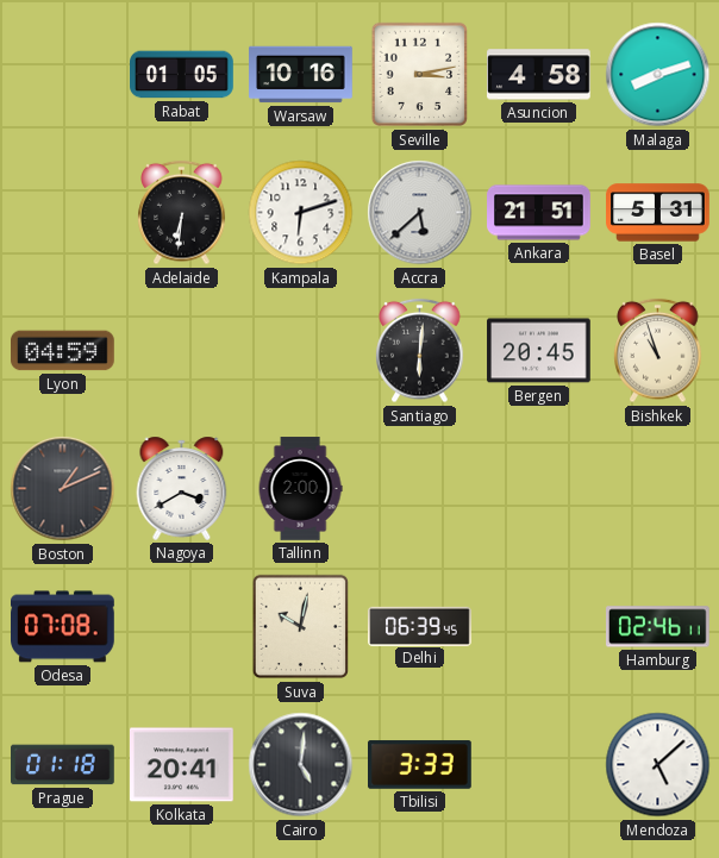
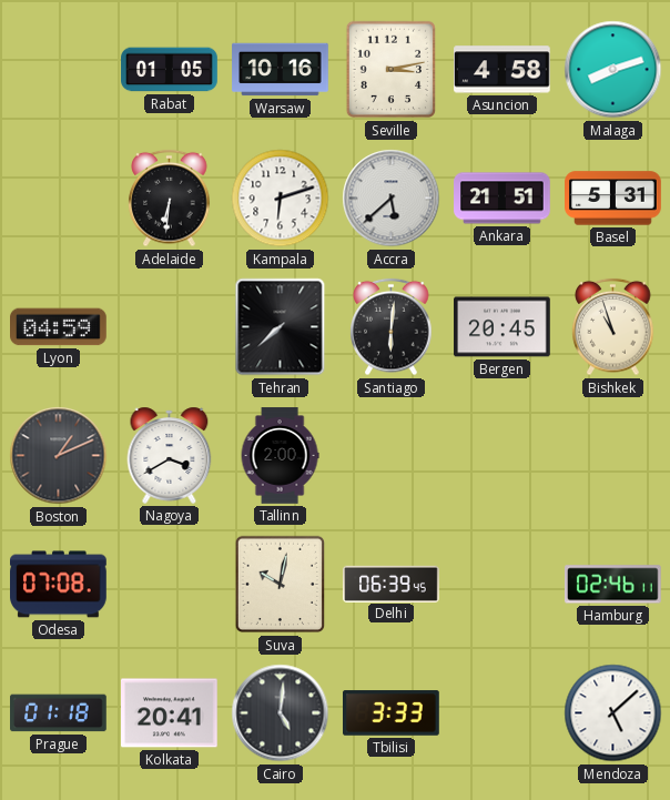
Tehran: none -> 7:38 (281, 327)
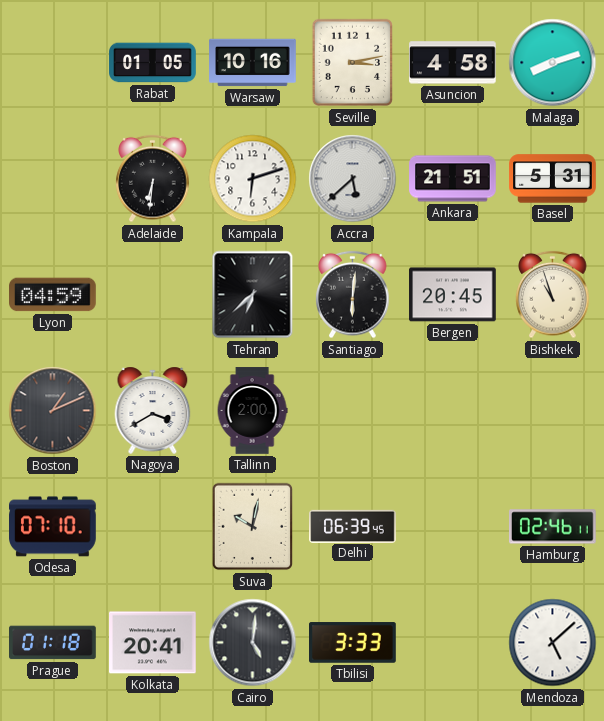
Tehran: 7:38 -> 6:38 (253, 295)
Odesa: 07:08 -> 07:10 (53, 527)
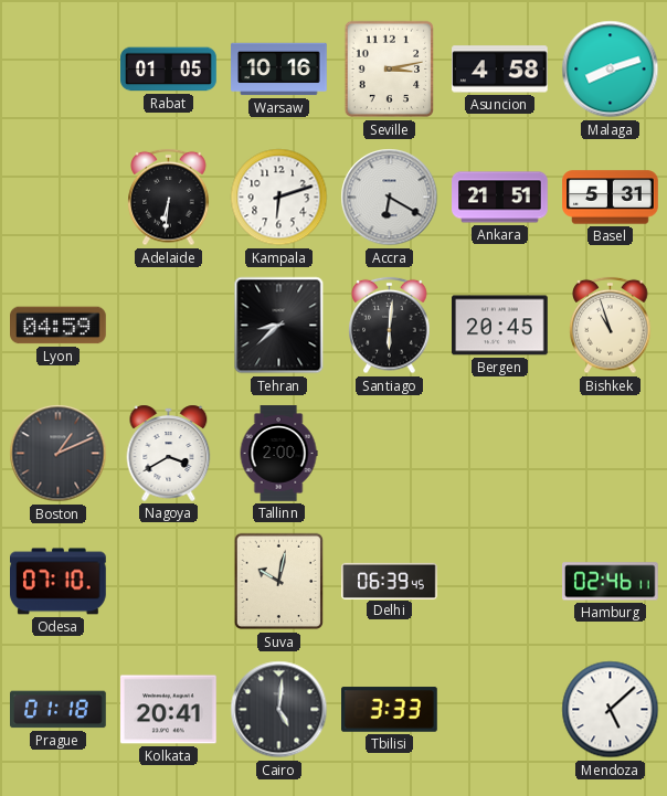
Accra: 5:38 -> 6:20 (390, 198)
Tehran: 6:38 -> 8:38 (279, 326)
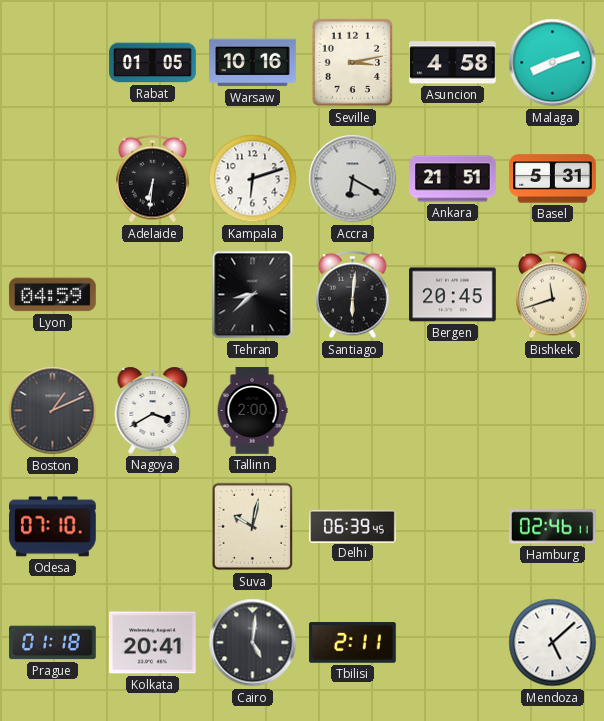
Bishkek: 10:57 -> 11:42 (553, 295)
Tbilisi: 3:33 -> 2:11 (353, 643)
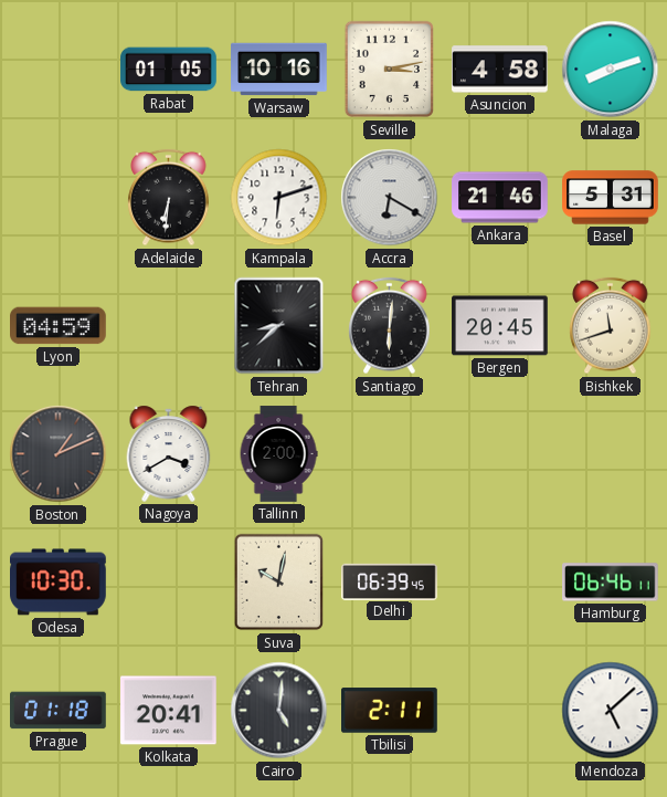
Ankara: 21:51 -> 21:46 (500, 198)
Odesa: 07:10 -> 10:30 (59, 583)
Hamburg: 02:46 -> 06:46 (611, 583)
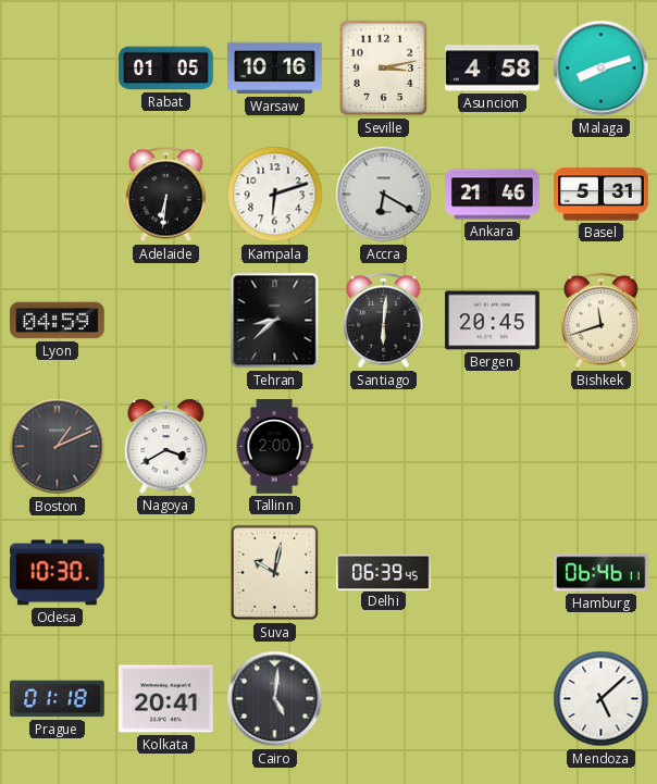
Tbilisi: 2:11 -> none (390, 711)
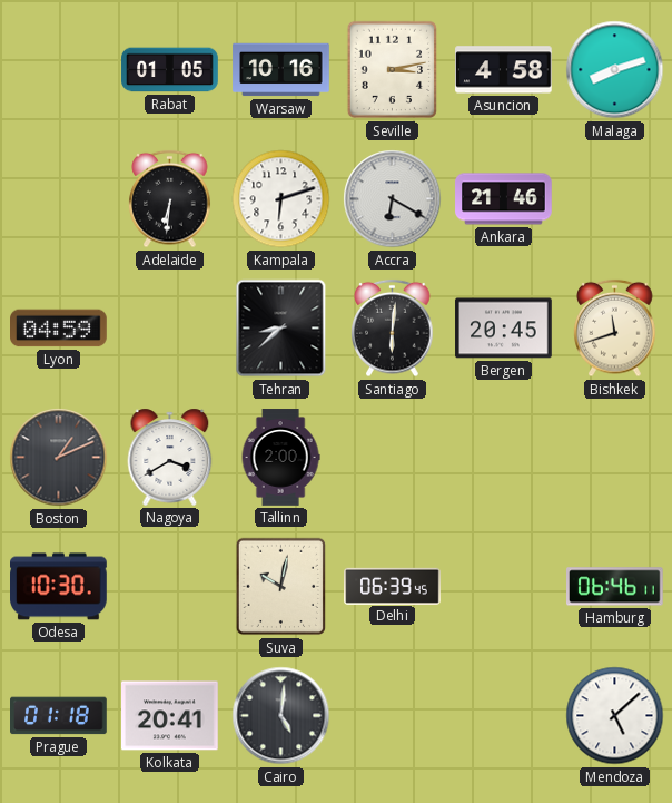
Basel: 5:31 -> none (602, 195)
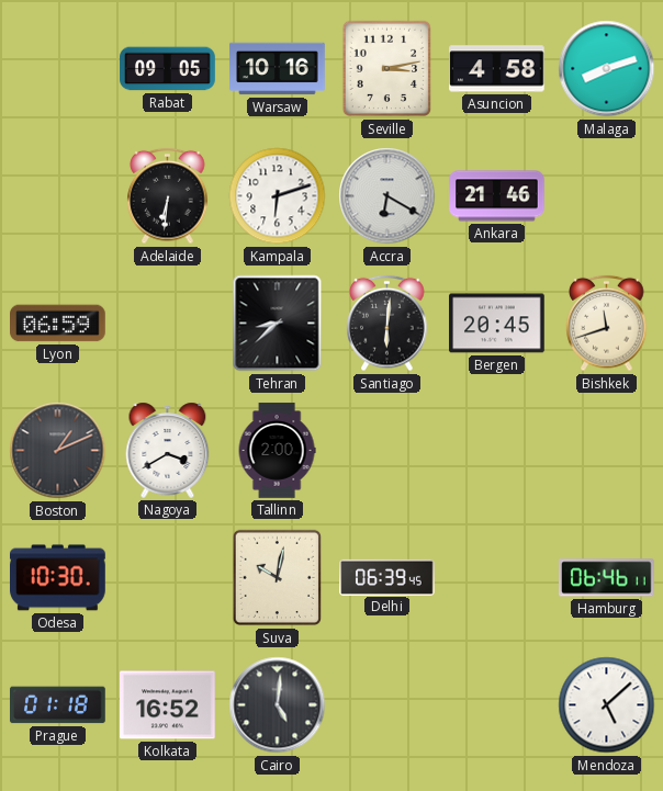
Rabat: 01:05 -> 09:05 (168, 69)
Lyon: 04:59 -> 06:59 (58, 324)
Kolkata: 20:41 -> 16:52 (168, 705)
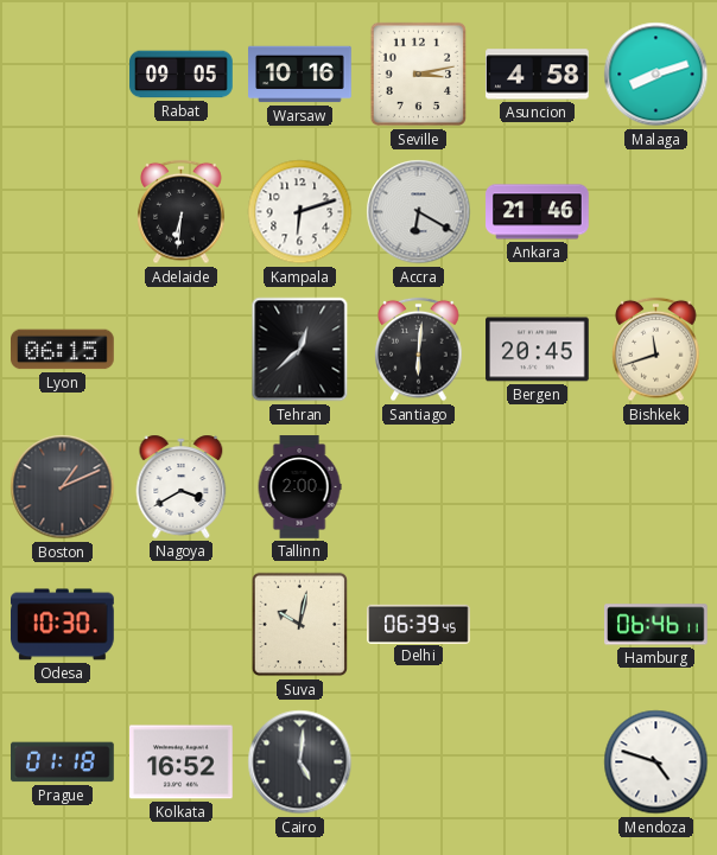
Lyon: 06:59 -> 06:15 (63, 350)
Tehran: 8:38 -> 12:38 (300, 350)
Mendoza: 5:08 -> 4:48 (656, 763)
